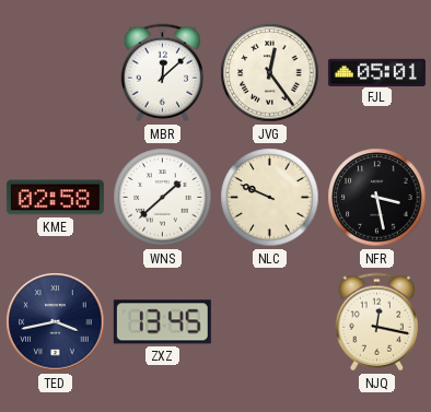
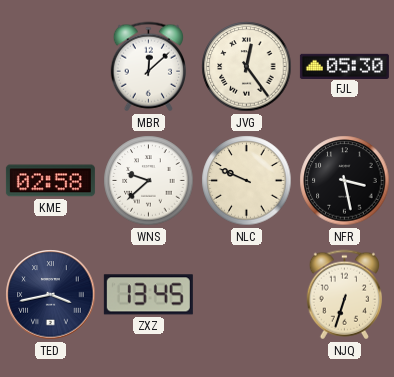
FJL: 05:01 -> 05:30 (344, 66)
WNS: 1:38 -> 9:38 (149, 181)
NJQ: 12:17 -> 6:33 (344, 295)
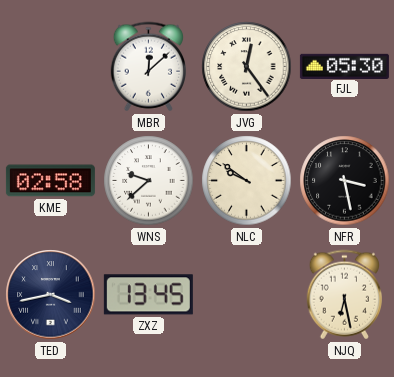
NLC: 9:49 -> 9:51 (247, 181)
NJQ: 6:33 -> 6:28 (344, 295)
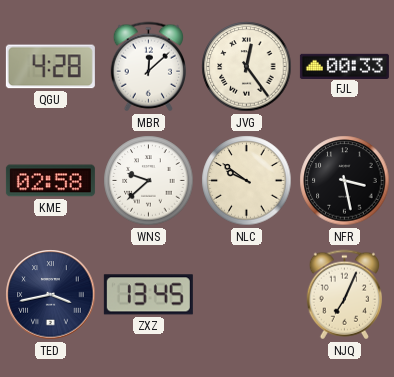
QGU: none -> 4:28 (50, 67)
FJL: 05:30 -> 00:33 (344, 66)
NJQ: 6:28 -> 7:04 (344, 295)
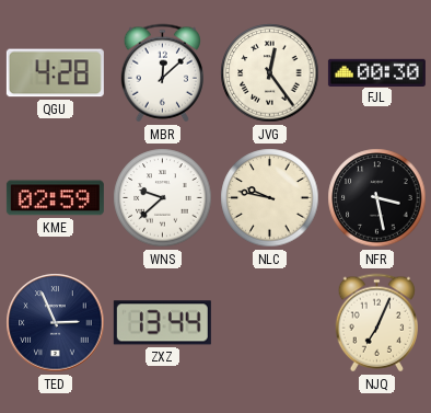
FJL: 00:33 -> 00:30 (376, 72)
KME: 02:58 -> 02:59 (55, 198)
NLC: 9:51 -> 9:47 (270, 198)
TED: 3:43 -> 2:56 (56, 323)
ZXZ: 13:45 -> 13:44 (162, 323)
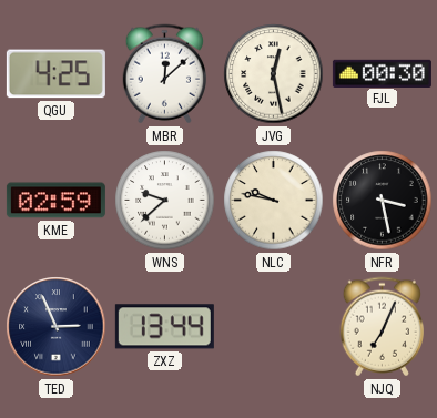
QGU: 4:28 -> 4:25 (55, 74)
JVG: 12:24 -> 12:28 (274, 74)
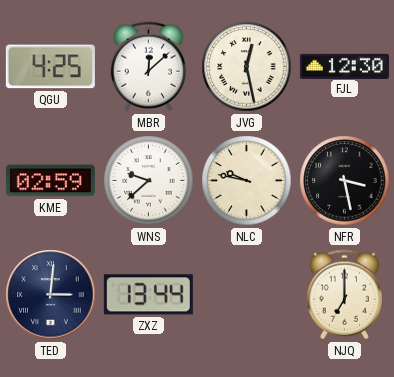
FJL: 00:30 -> 12:30 (344, 66)
TED: 2:56 -> 3:01 (51, 295)
NJQ: 7:04 -> 7:00 (344, 295)
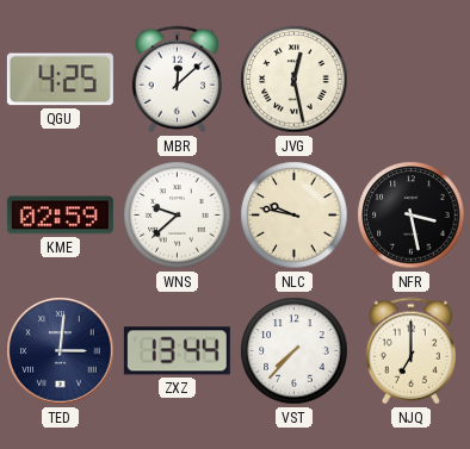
FJL: 12:30 -> none (344, 66)
VST: none -> 7:37 (295, 351)
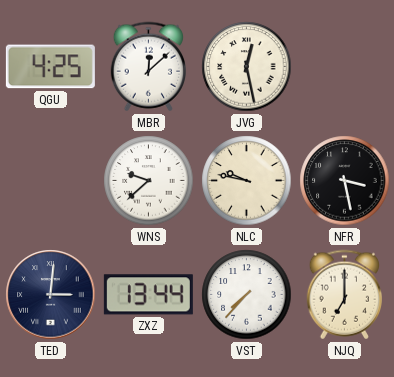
KME: 02:59 -> none (60, 216)
